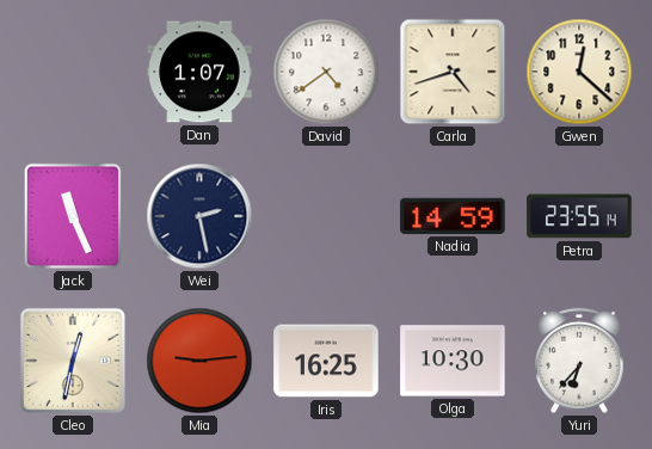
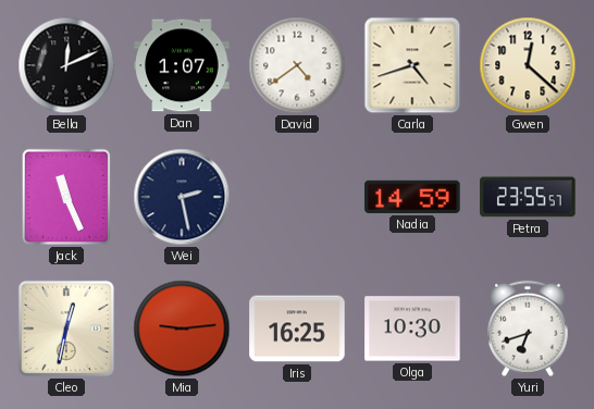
Bella: none -> 12:11 (66, 65)
Petra: 23:55:14 -> 23:55:57 (528, 197)
Yuri: 6:37 -> 6:42 (528, 329)
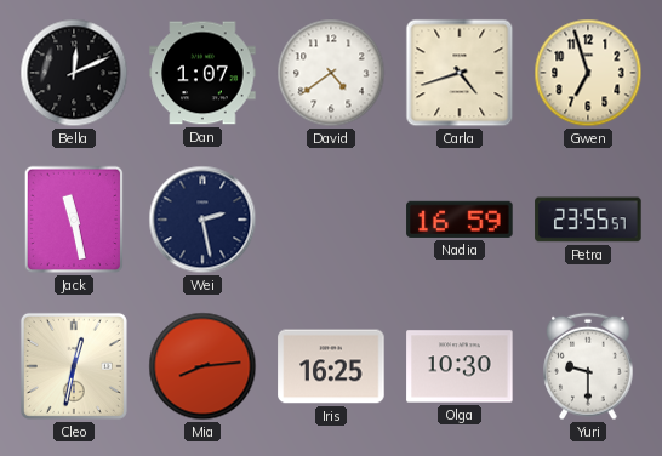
Gwen: 12:22 -> 6:57 (588, 73)
Jack: 11:26 -> 11:28 (74, 220)
Nadia: 14:59 -> 16:59 (460, 220)
Mia: 9:14 -> 8:14 (202, 366)
Yuri: 6:42 -> 9:30 (588, 366)
